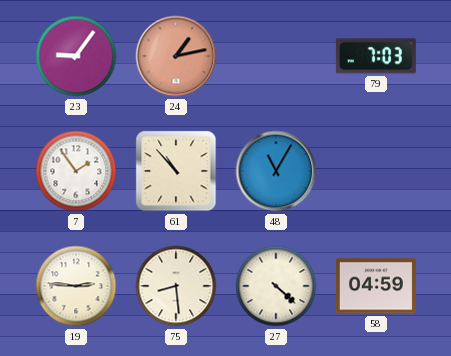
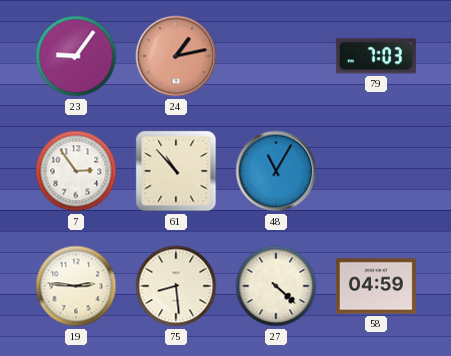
7: 1:54 -> 2:54 (76, 171)
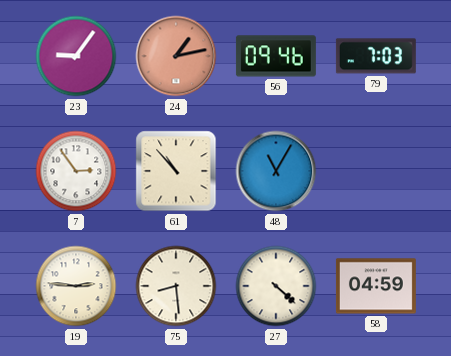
56: none -> 09:46 (276, 56)
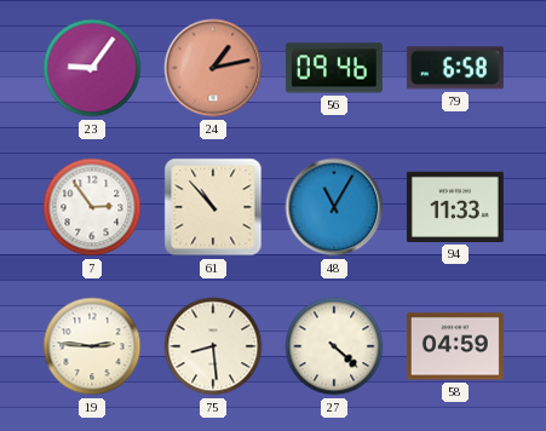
79: 7:03 -> 6:58 (455, 68)
94: none -> 11:33 (455, 207)
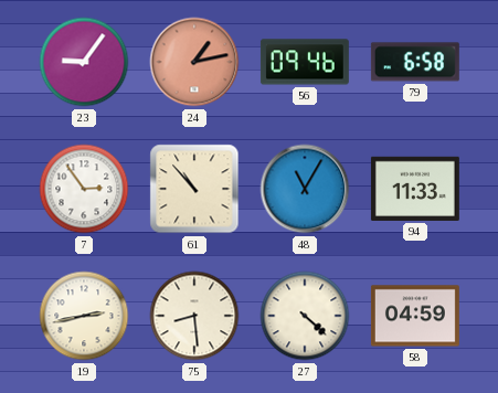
19: 2:46 -> 2:43 (84, 316)
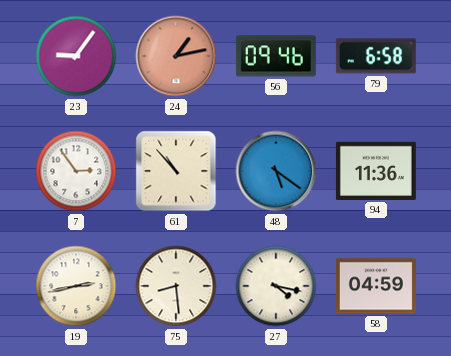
48: 11:05 -> 5:21 (276, 171)
94: 11:33 -> 11:36 (376, 171)
27: 4:22 -> 4:17 (276, 286)
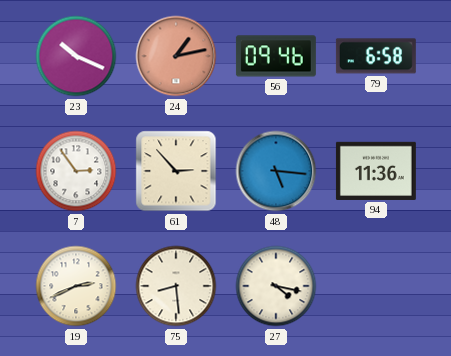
23: 9:06 -> 10:19 (76, 56)
61: 10:53 -> 2:53 (176, 171)
48: 5:21 -> 5:16 (276, 171)
19: 2:43 -> 2:41 (76, 286)
58: 04:59 -> none (376, 286)
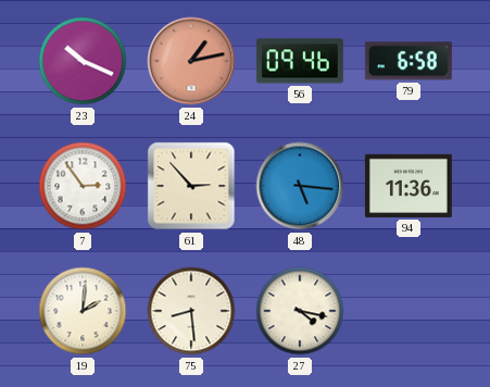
19: 2:41 -> 2:01 (83, 311)
